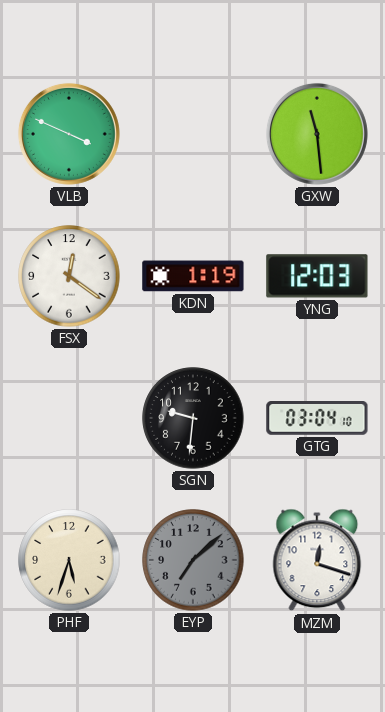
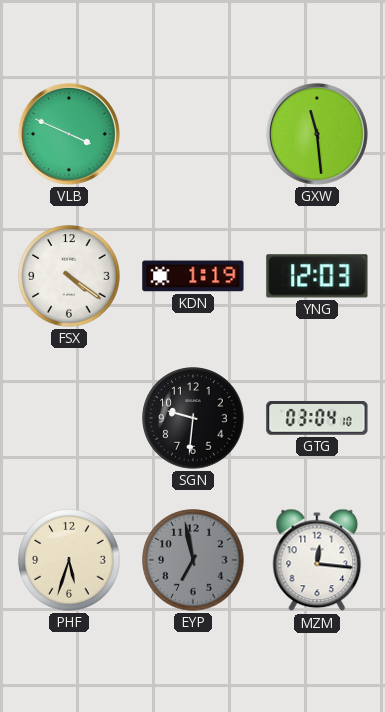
FSX: 12:21 -> 4:21 (69, 276)
EYP: 7:08 -> 6:58 (193, 560)
MZM: 12:18 -> 12:16 (317, 560)
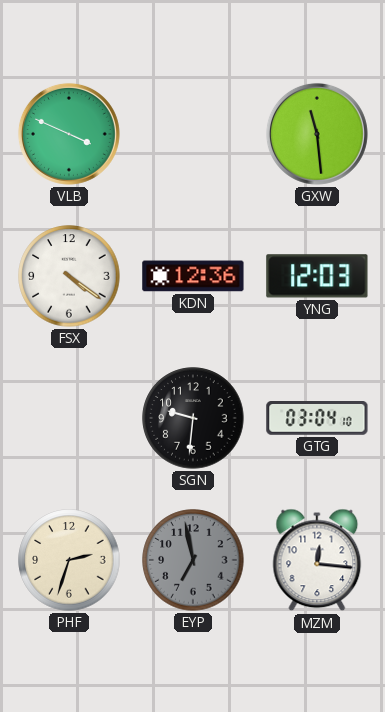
KDN: 1:19 -> 12:36 (193, 276)
PHF: 5:33 -> 2:33 (69, 560)
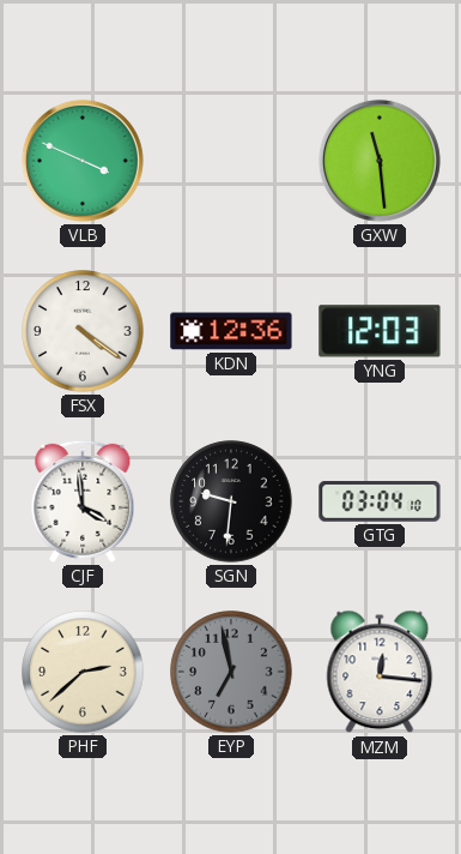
CJF: none -> 3:59 (83, 501)
PHF: 2:33 -> 2:38 (83, 672)
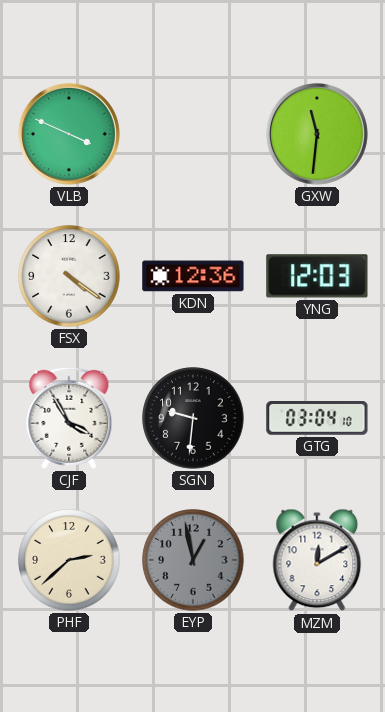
GXW: 11:29 -> 11:31 (317, 134)
CJF: 3:59 -> 3:55 (69, 418)
EYP: 6:58 -> 12:58 (193, 560)
MZM: 12:16 -> 12:10 (317, 560)
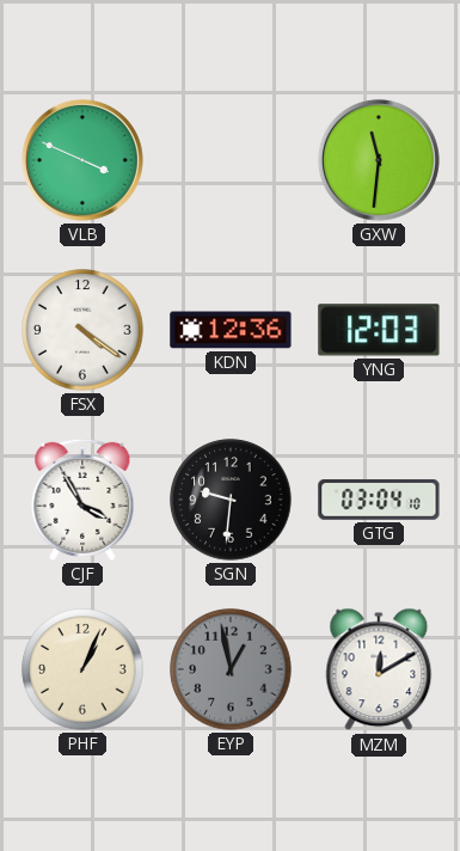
PHF: 2:38 -> 1:04 (82, 669)
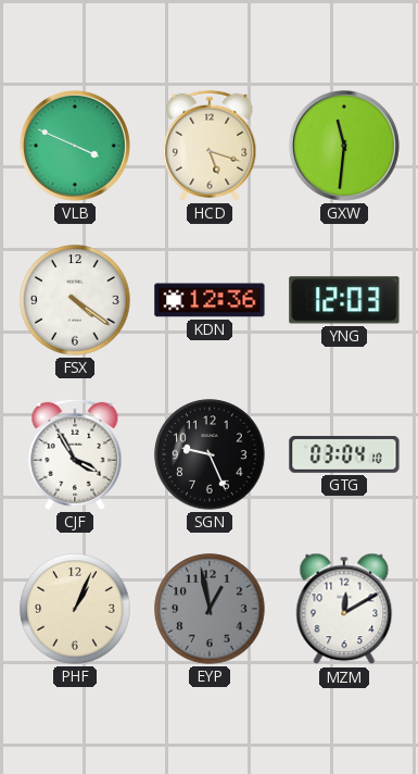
HCD: none -> 5:18 (210, 146)
SGN: 9:31 -> 9:26 (210, 454)
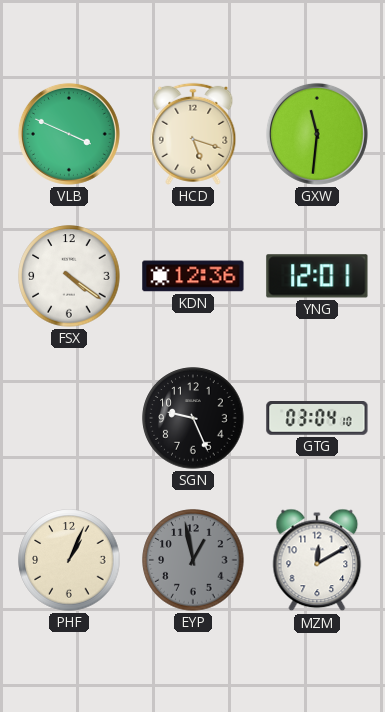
YNG: 12:03 -> 12:01 (317, 276)
CJF: 3:55 -> none (75, 454)
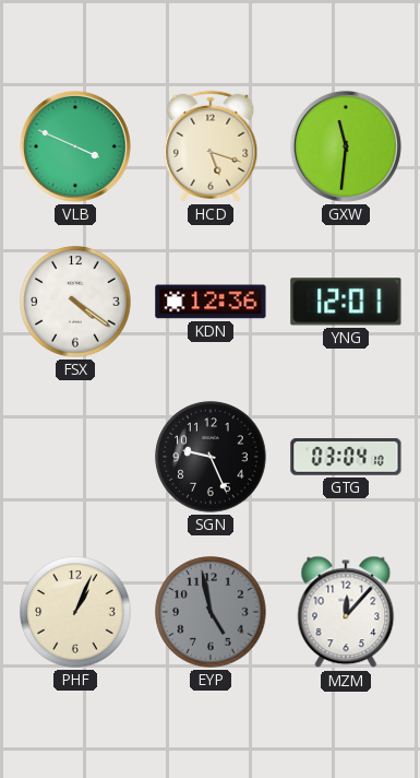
EYP: 12:58 -> 4:58 (211, 612)
MZM: 12:10 -> 12:07 (346, 612)
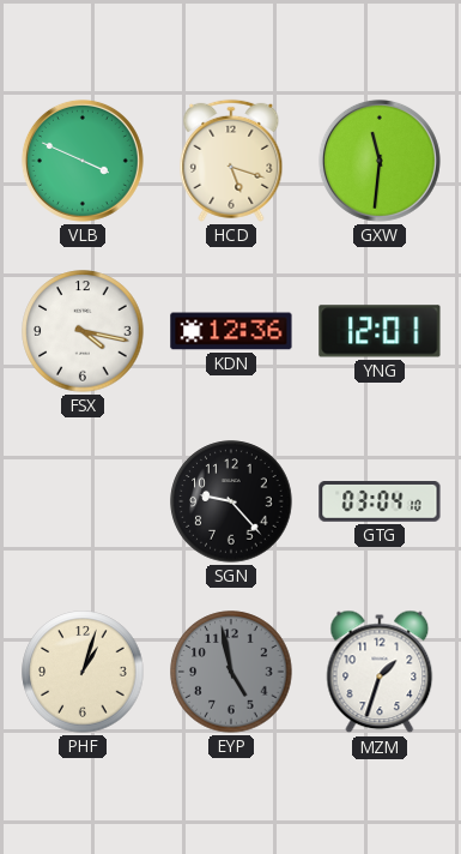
FSX: 4:21 -> 4:17 (83, 331)
SGN: 9:26 -> 9:23 (231, 501)
PHF: 1:04 -> 1:03 (83, 672)
MZM: 12:07 -> 1:33 (380, 672)
